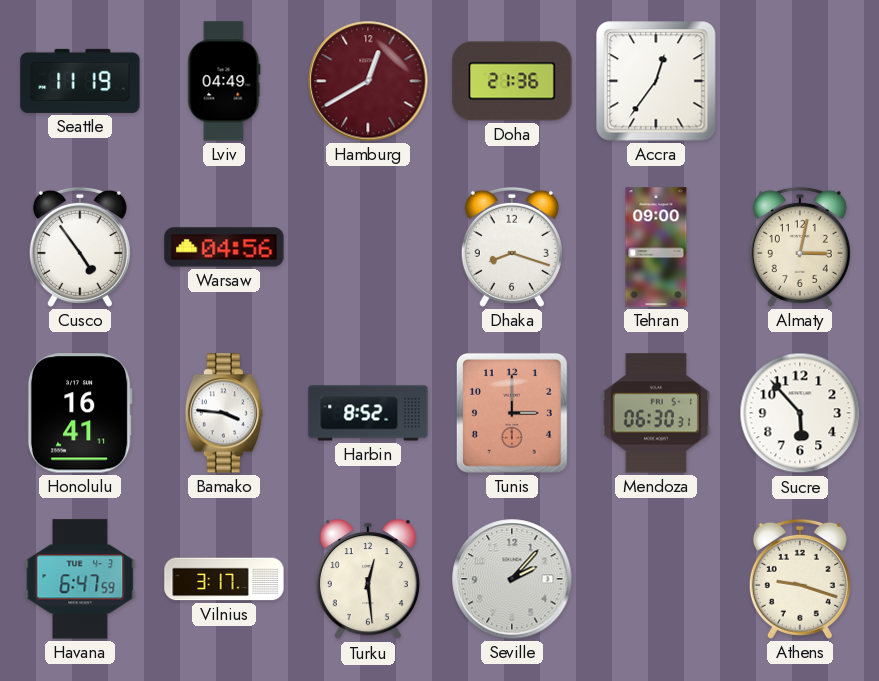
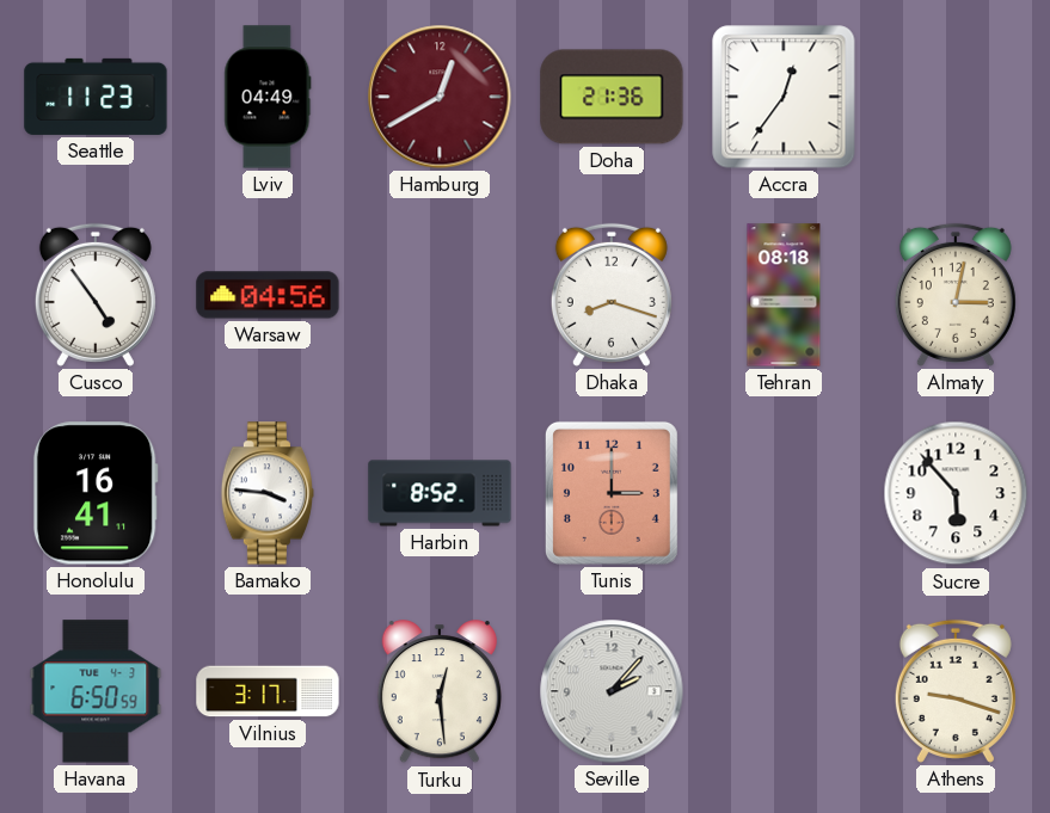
Seattle: 11:19 -> 11:23 (96, 97)
Tehran: 09:00 -> 08:18 (784, 295)
Mendoza: 06:30 -> none (656, 413)
Havana: 6:47 -> 6:50 (96, 691)
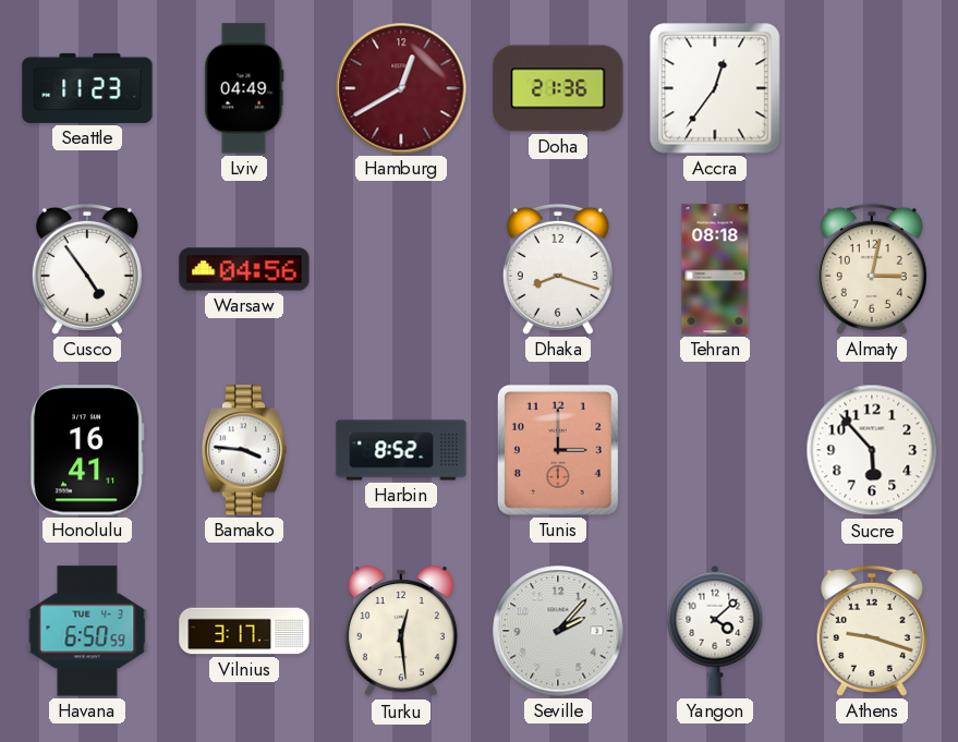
Yangon: none -> 4:08 (715, 631)
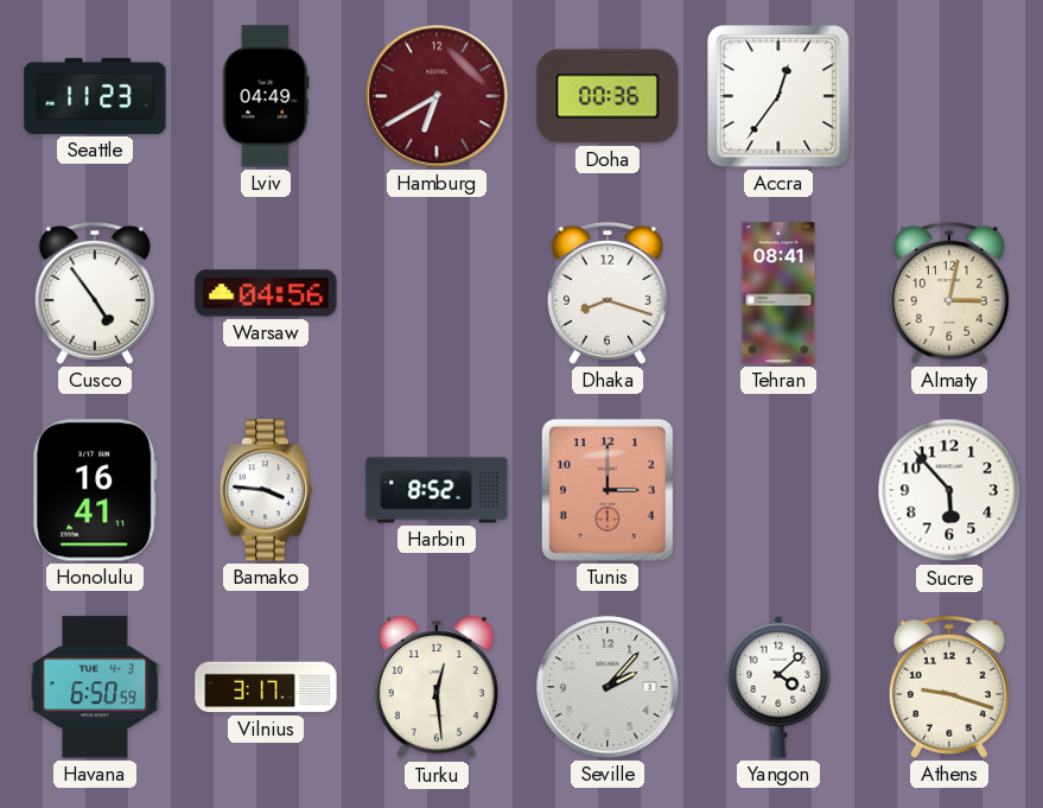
Hamburg: 12:40 -> 6:40 (437, 96)
Doha: 21:36 -> 00:36 (608, 96)
Tehran: 08:18 -> 08:41 (778, 293)
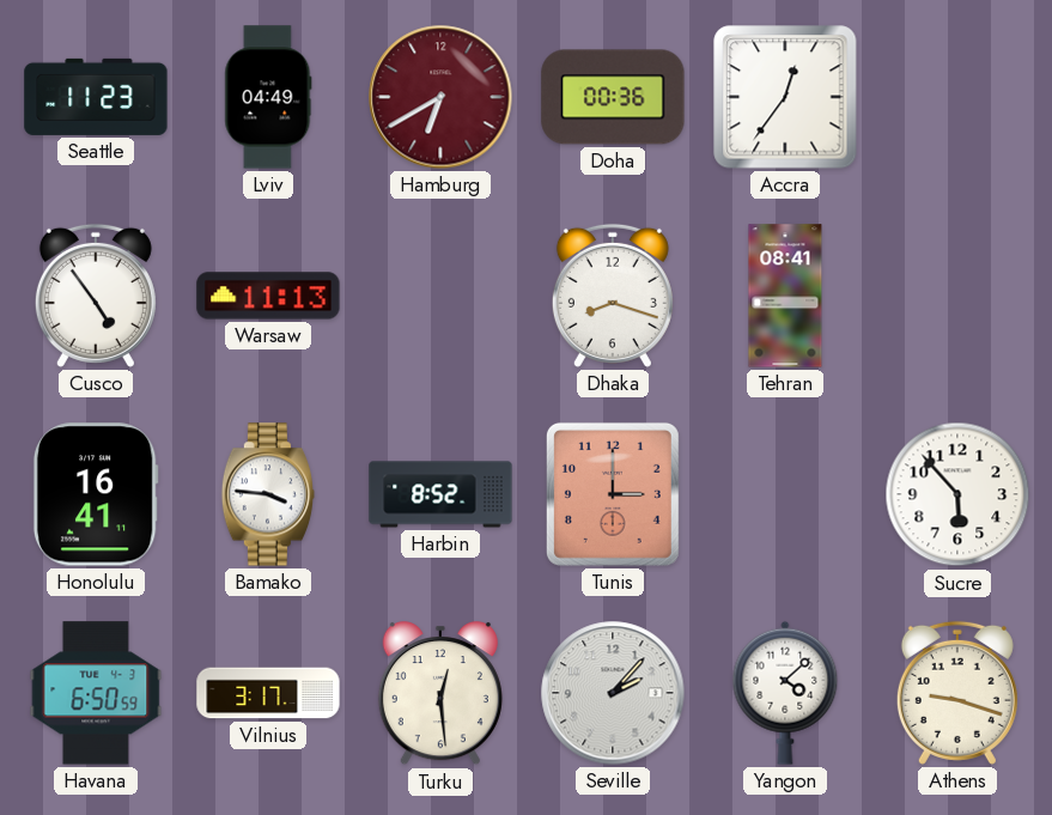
Warsaw: 04:56 -> 11:13 (268, 296)
Almaty: 3:02 -> none (949, 293)
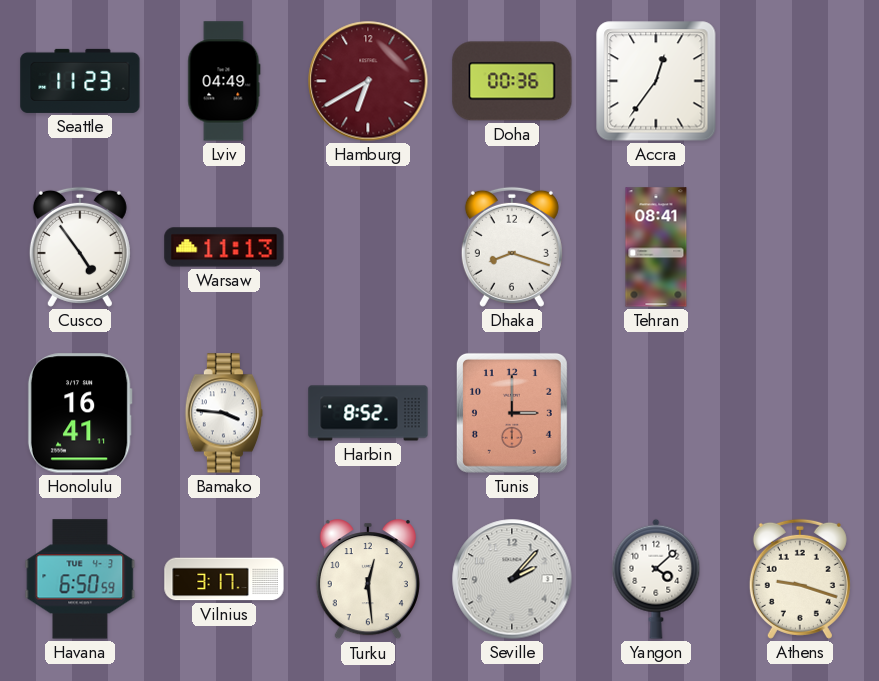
Sucre: 5:53 -> none (957, 494)
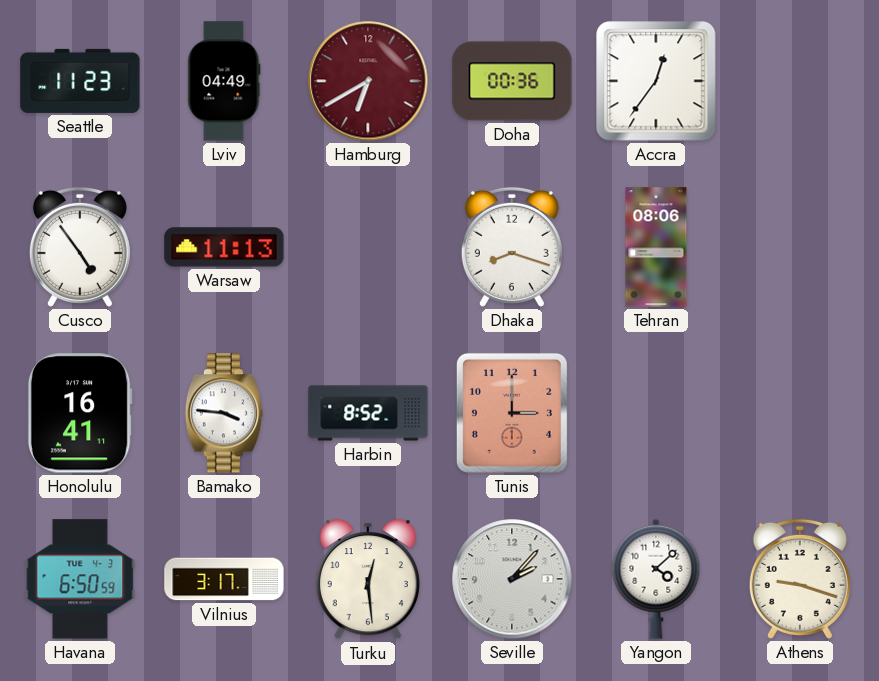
Tehran: 08:41 -> 08:06 (656, 247)
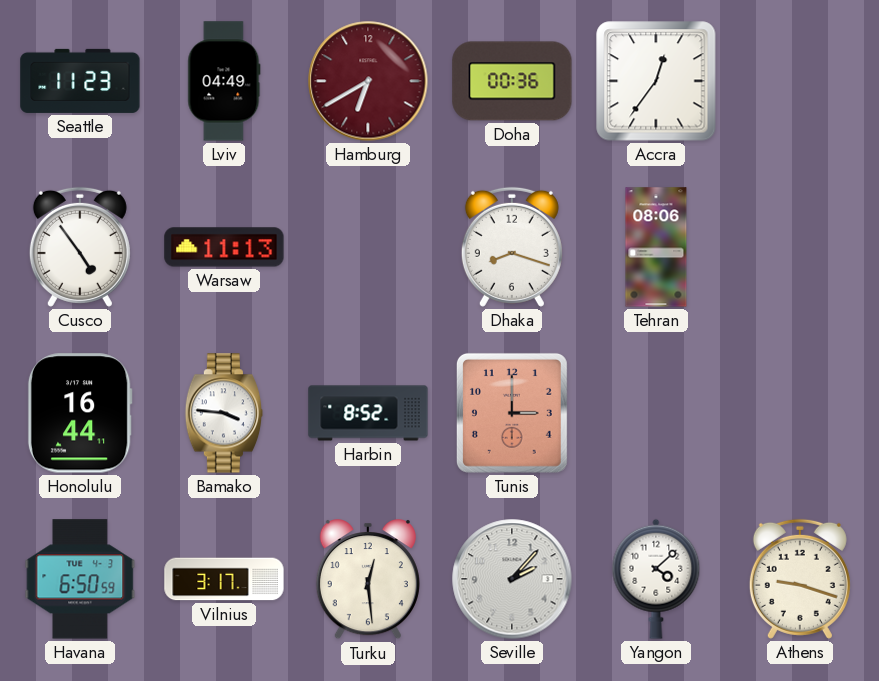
Honolulu: 16:41 -> 16:44 (80, 413)
